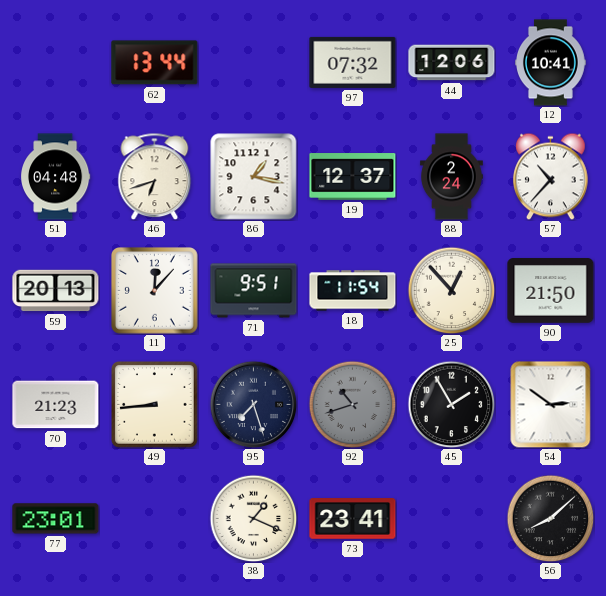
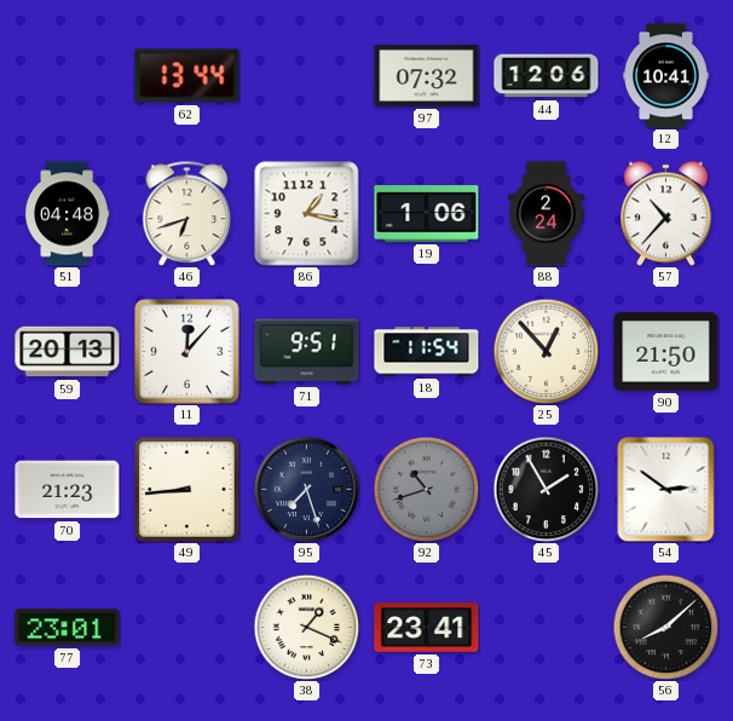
19: 12:37 -> 1:06 (427, 214)
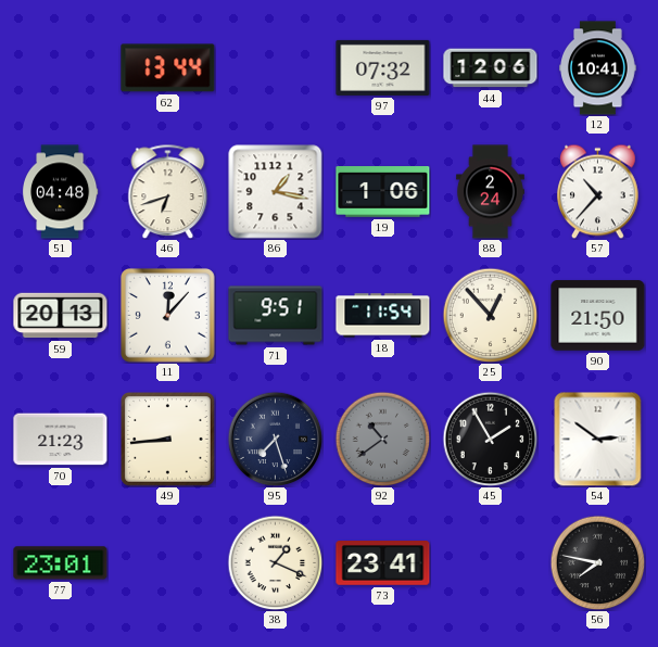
92: 10:42 -> 10:39 (382, 439)
56: 8:08 -> 7:47 (597, 562)
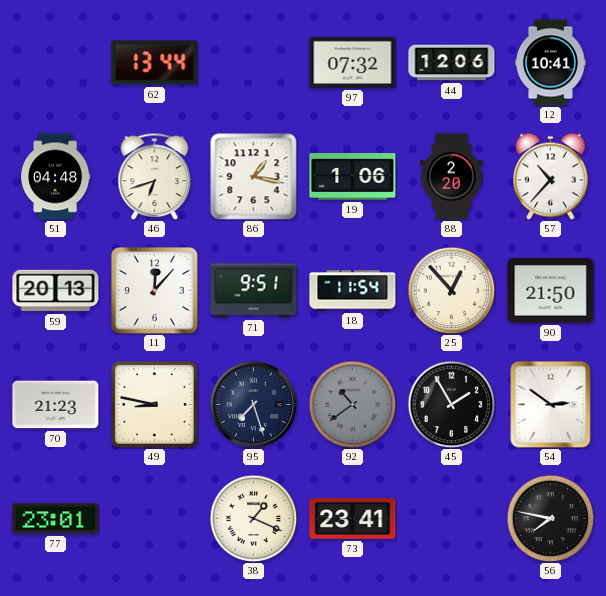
88: 2:24 -> 2:20 (451, 177)
49: 8:44 -> 8:47 (155, 405)
